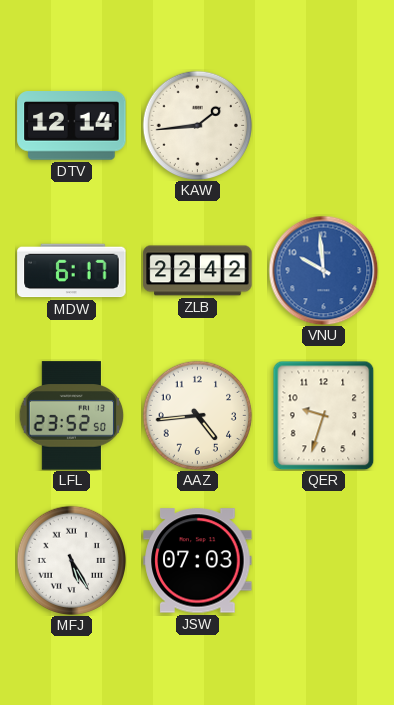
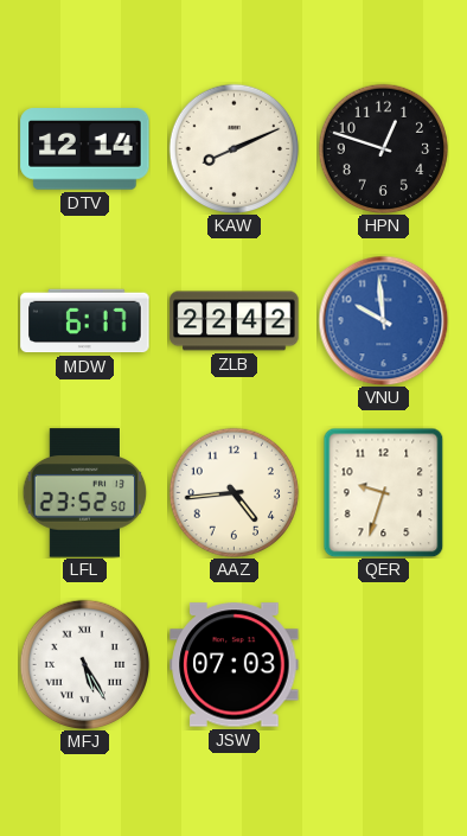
KAW: 1:44 -> 8:11 (233, 148)
HPN: none -> 12:48 (383, 148)
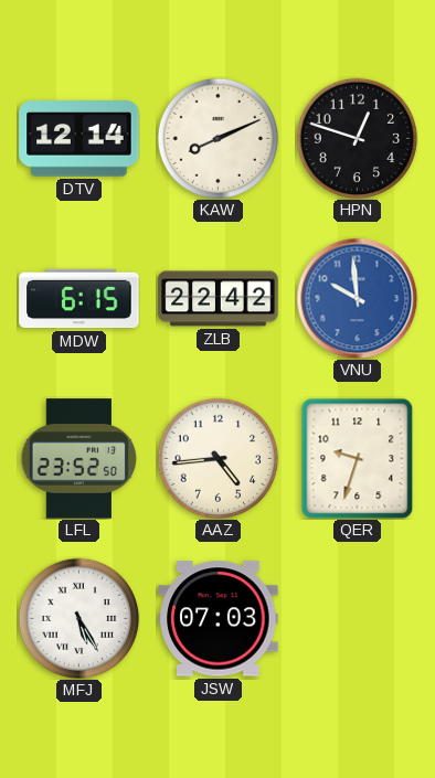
MDW: 6:17 -> 6:15 (79, 299)
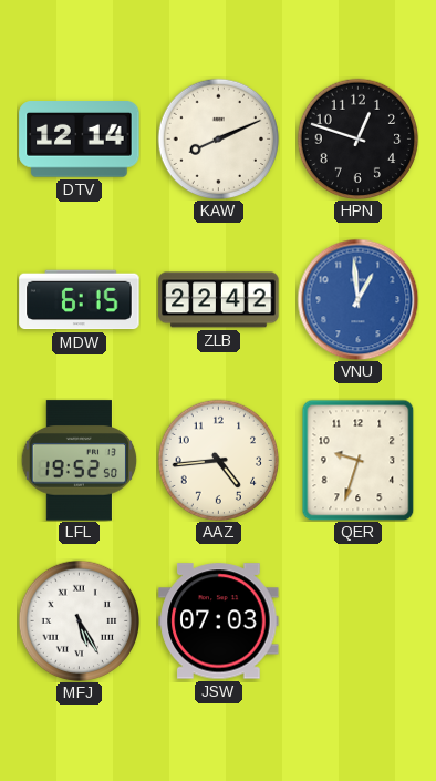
VNU: 9:59 -> 12:59 (357, 299)
LFL: 23:52 -> 19:52 (80, 461)
